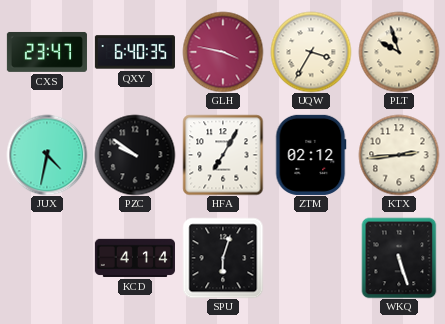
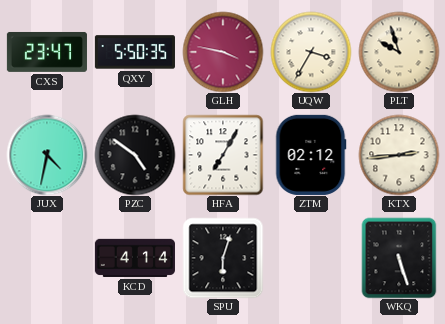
QXY: 6:40 -> 5:50 (135, 52)
PZC: 9:51 -> 4:51 (135, 155)
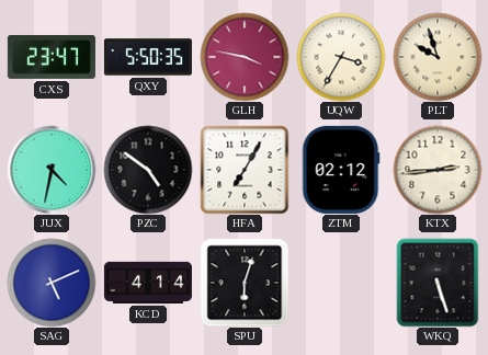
SAG: none -> 5:11 (52, 283)
